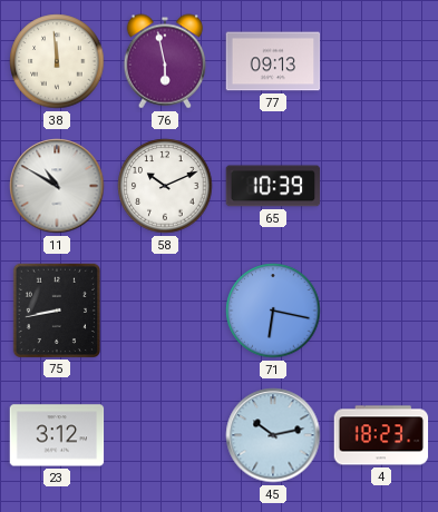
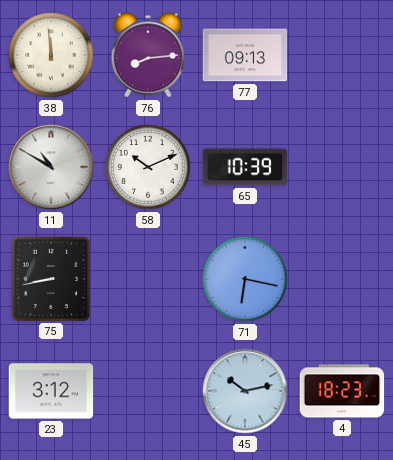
76: 5:58 -> 8:14 (148, 55)
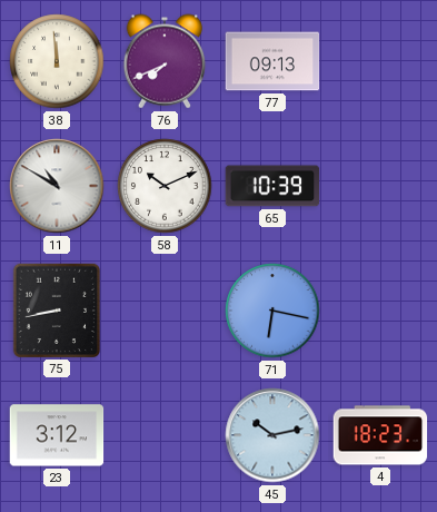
76: 8:14 -> 7:41 (165, 61)
